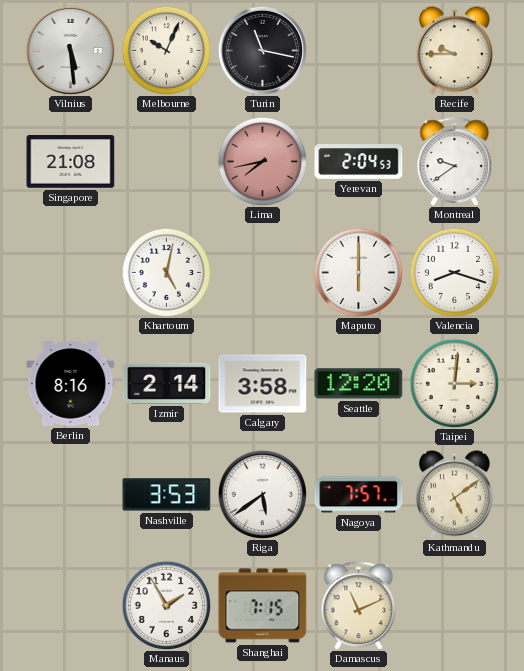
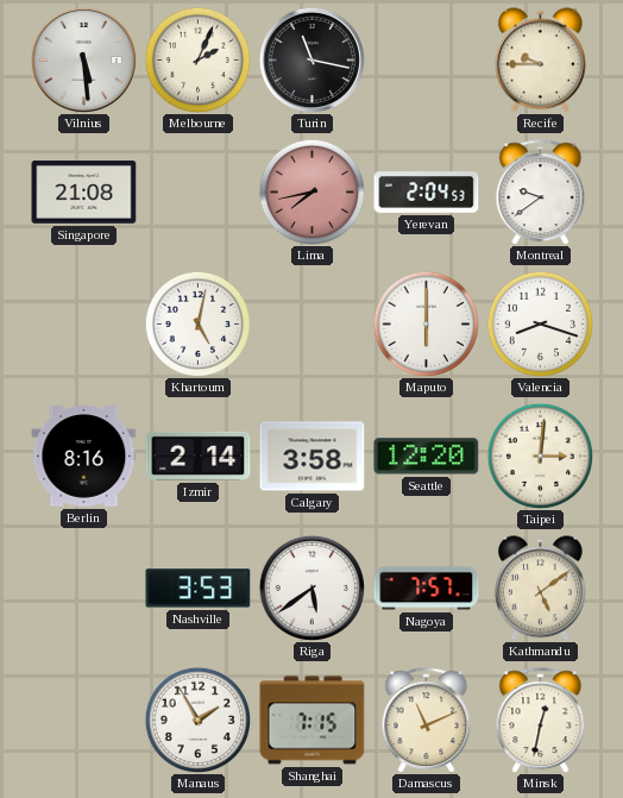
Melbourne: 10:04 -> 2:04 (197, 59)
Minsk: none -> 12:32 (541, 721)
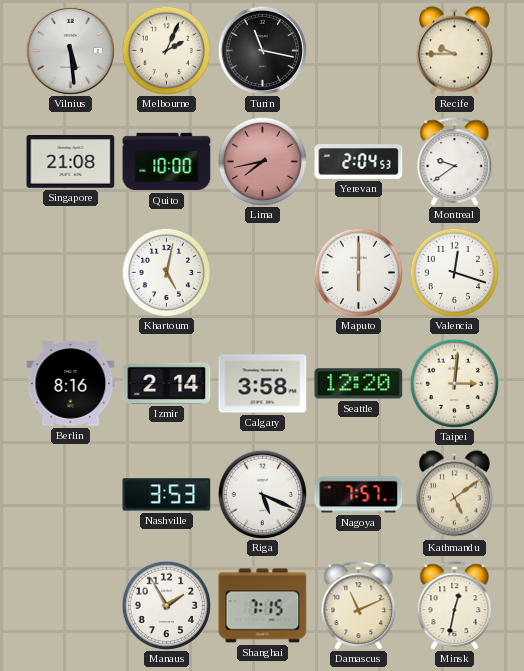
Quito: none -> 10:00 (167, 162)
Valencia: 8:18 -> 12:18 (454, 272)
Riga: 5:39 -> 5:19 (262, 494)
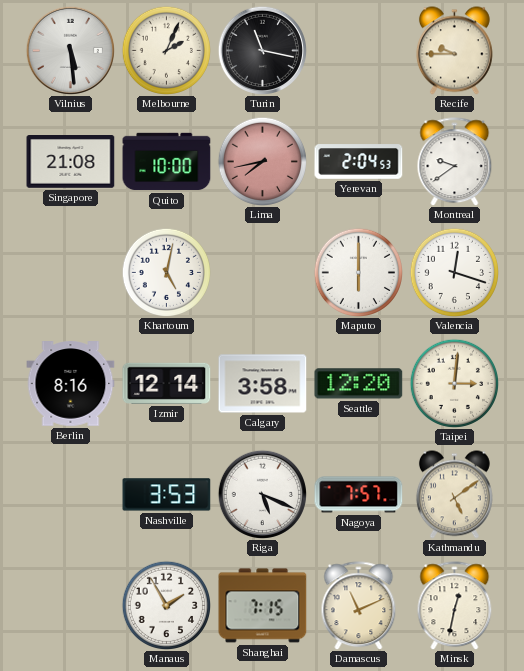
Izmir: 2:14 -> 12:14 (167, 383)
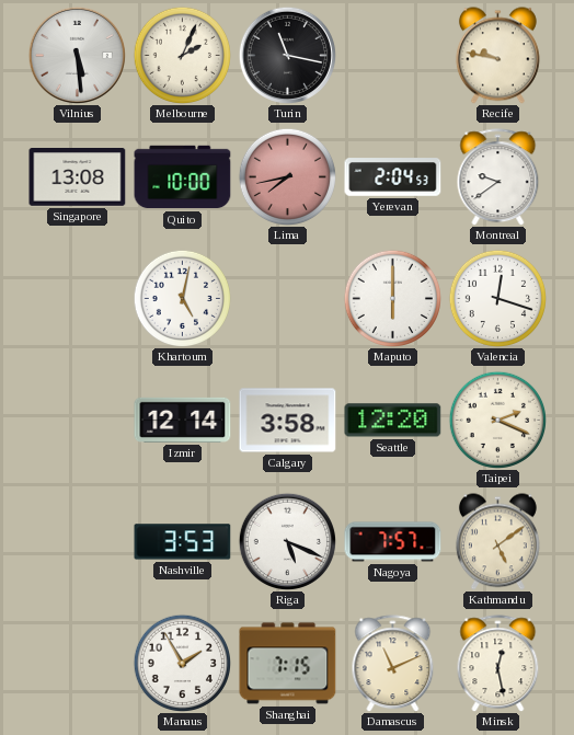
Recife: 9:45 -> 9:47 (497, 56)
Singapore: 21:08 -> 13:08 (78, 177)
Berlin: 8:16 -> none (71, 384)
Taipei: 3:01 -> 2:19 (497, 420)
Minsk: 12:32 -> 12:28 (498, 664)
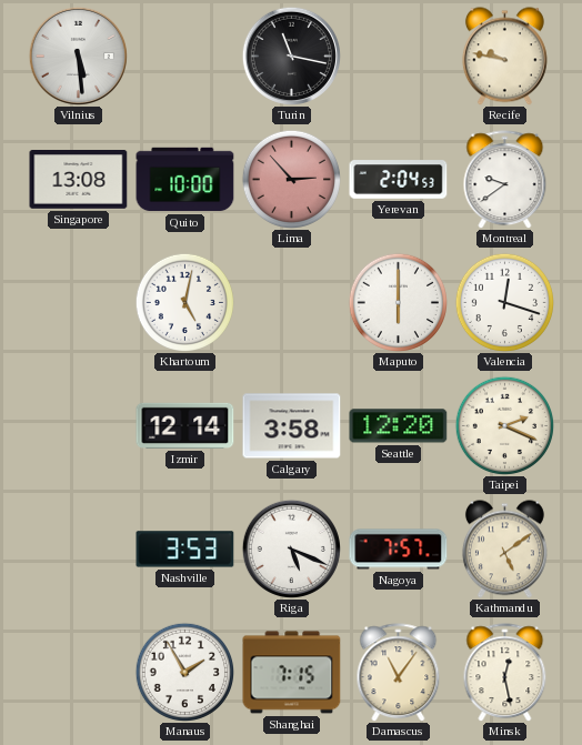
Melbourne: 2:04 -> none (182, 55)
Lima: 7:43 -> 2:53 (291, 179)
Damascus: 11:11 -> 11:06 (399, 673)
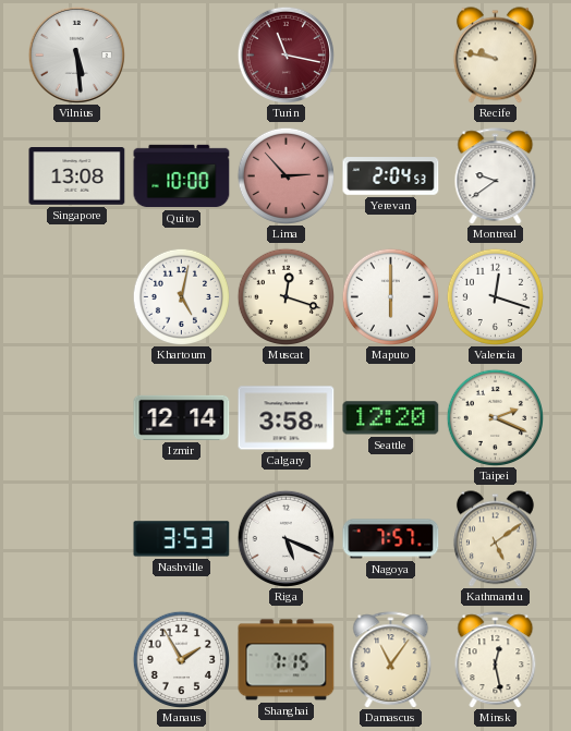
Turin dial: black -> burgundy (285, 54)
Muscat: none -> 12:18 (285, 296)
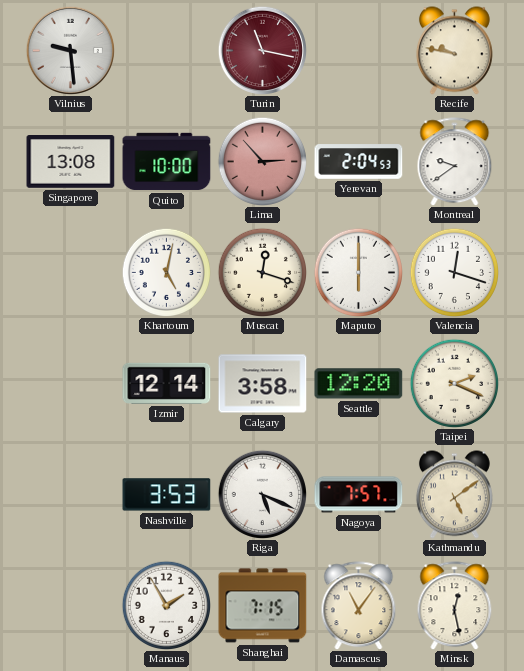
Vilnius: 5:29 -> 9:29 (70, 50)
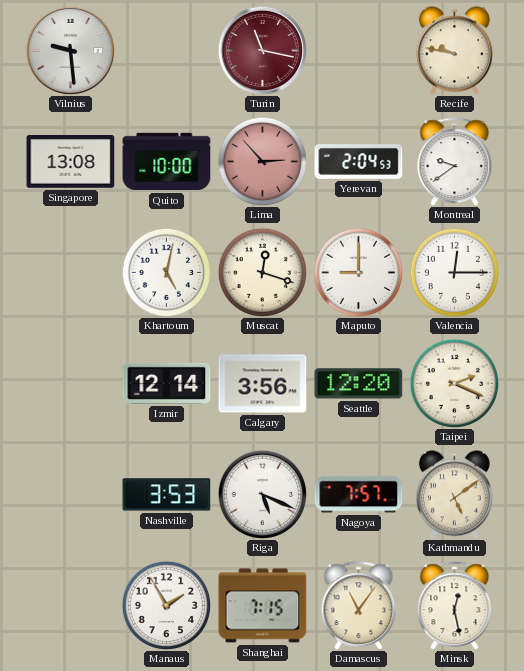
Maputo: 6:00 -> 9:00 (358, 272)
Valencia: 12:18 -> 12:15 (454, 272)
Calgary: 3:58 -> 3:56 (263, 384)
